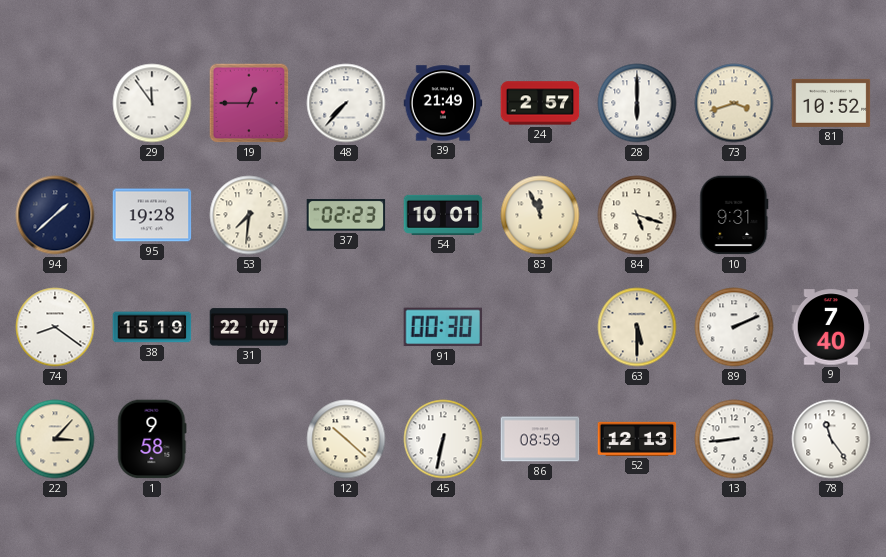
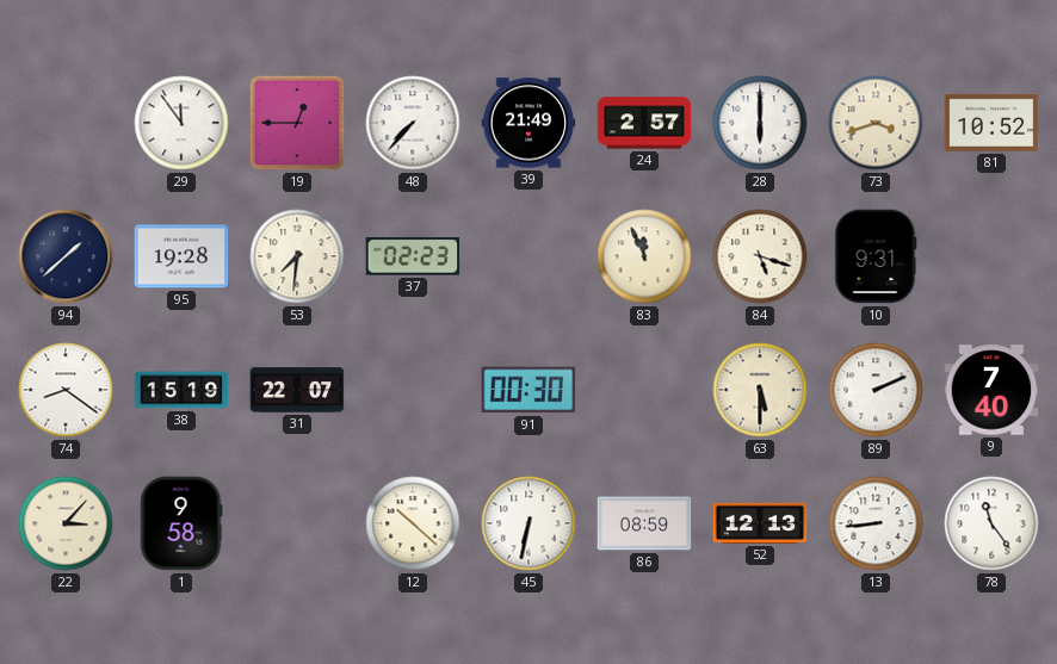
54: 10:01 -> none (443, 215)
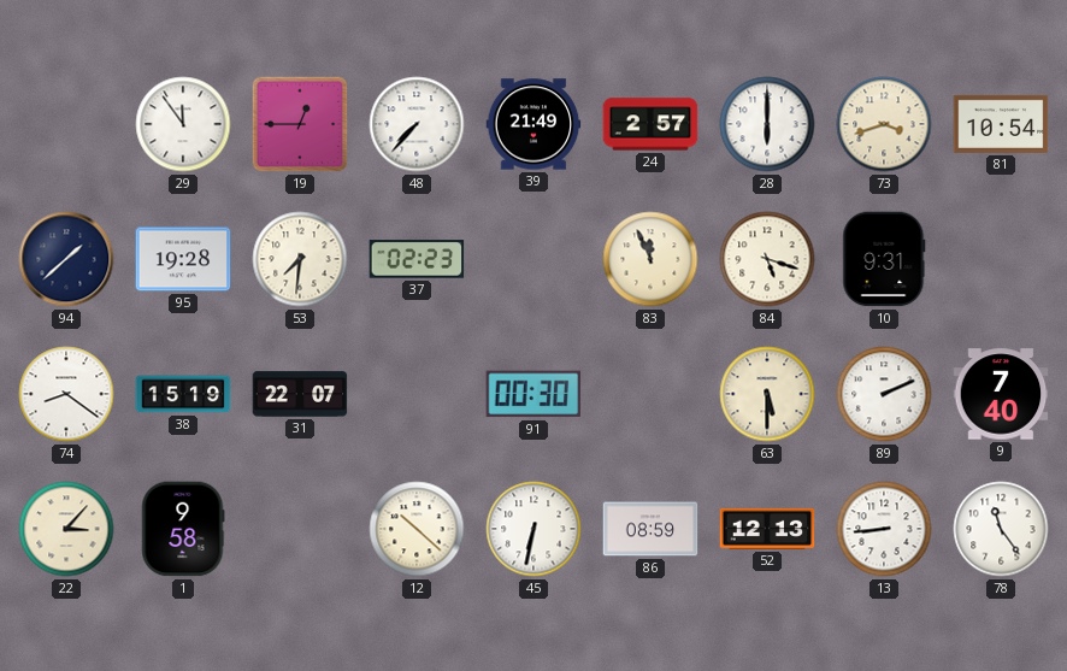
81: 10:52 -> 10:54 (1001, 124)
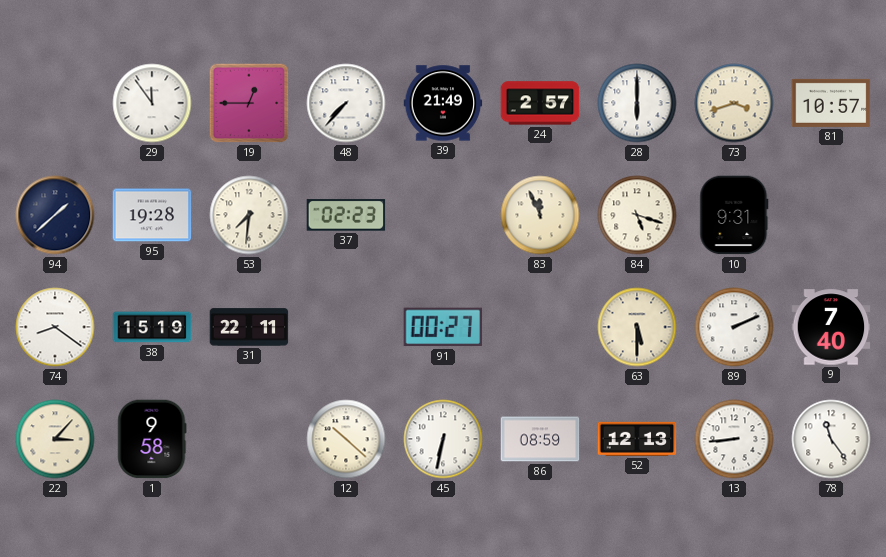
81: 10:54 -> 10:57 (831, 103)
31: 22:07 -> 22:11 (249, 327)
91: 00:30 -> 00:27 (443, 327)
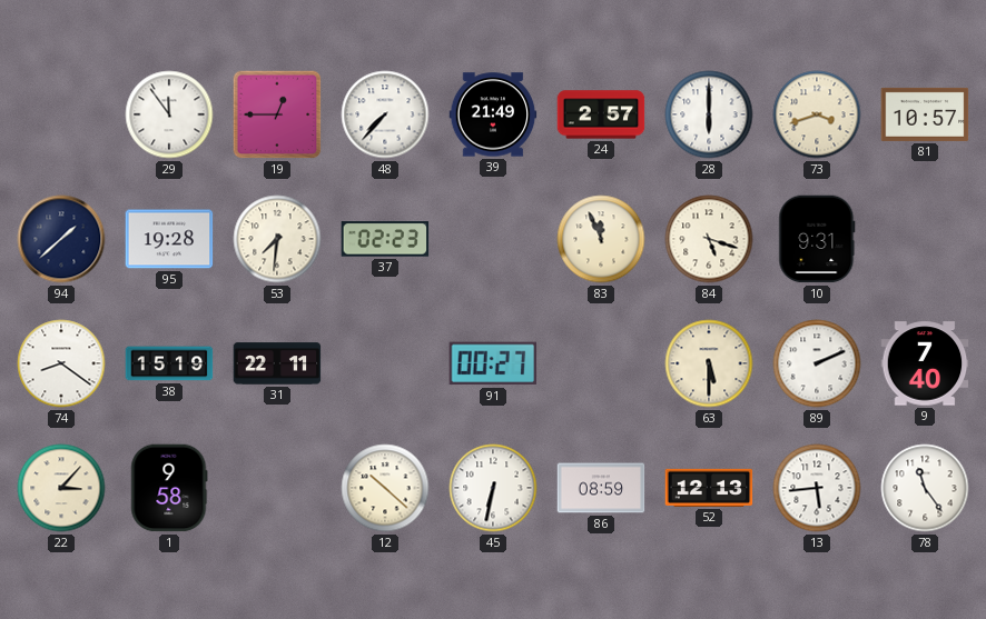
13: 8:44 -> 5:44 (817, 488)
